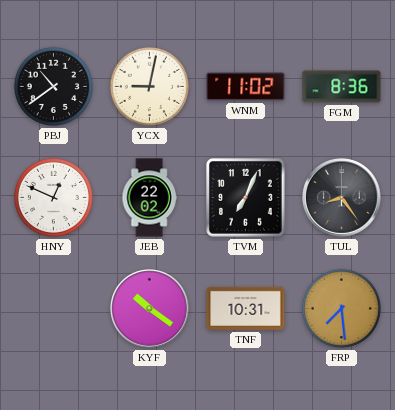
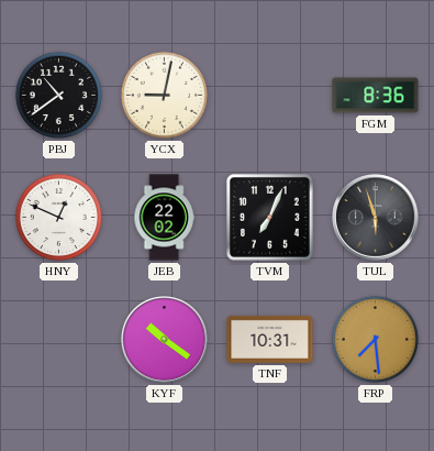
WNM: 11:02 -> none (246, 87)
TUL: 8:24 -> 5:57 (376, 218)
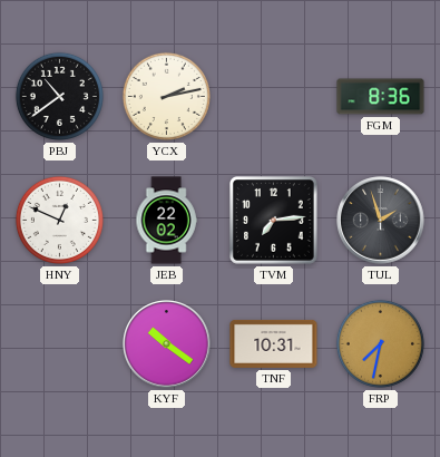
YCX: 9:02 -> 2:13 (166, 96)
TVM: 7:04 -> 7:14 (274, 221)
TUL: 5:57 -> 1:57 (381, 221)
FRP: 7:29 -> 7:32 (380, 343)
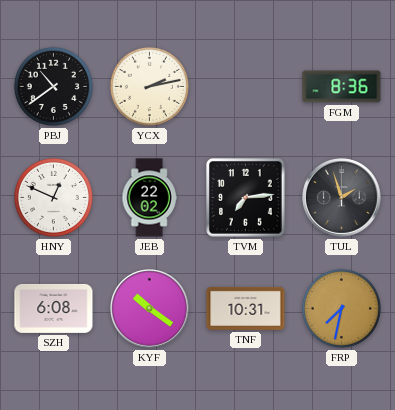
SZH: none -> 6:08 (54, 308)
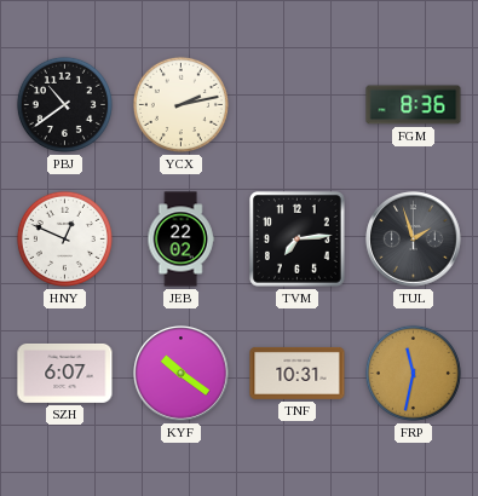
SZH: 6:08 -> 6:07 (65, 373)
FRP: 7:32 -> 11:32 (413, 373)
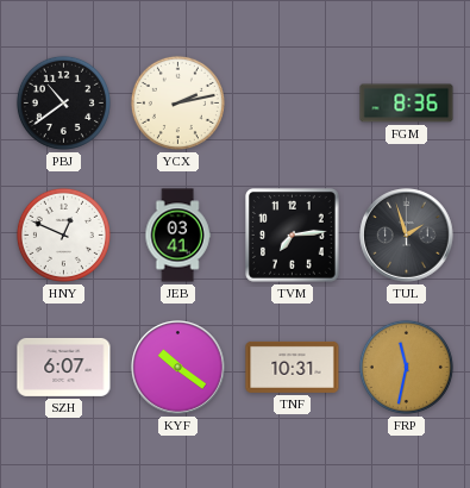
JEB: 22:02 -> 03:41 (177, 236)
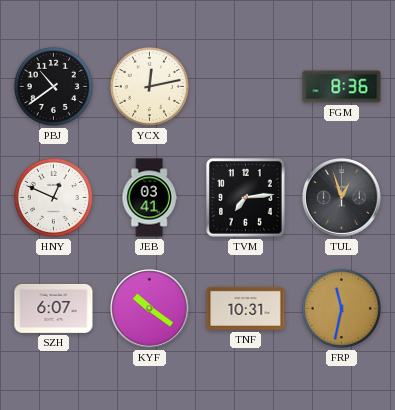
YCX: 2:13 -> 12:13 (149, 86)
TUL: 1:57 -> 12:57 (342, 198)
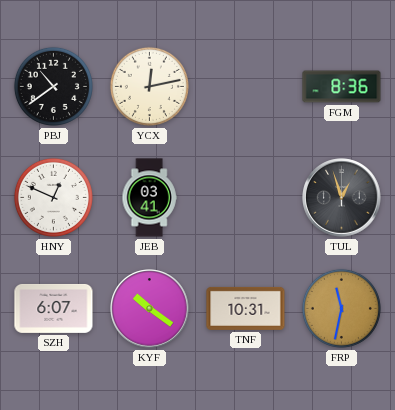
TVM: 7:14 -> none (246, 198)
